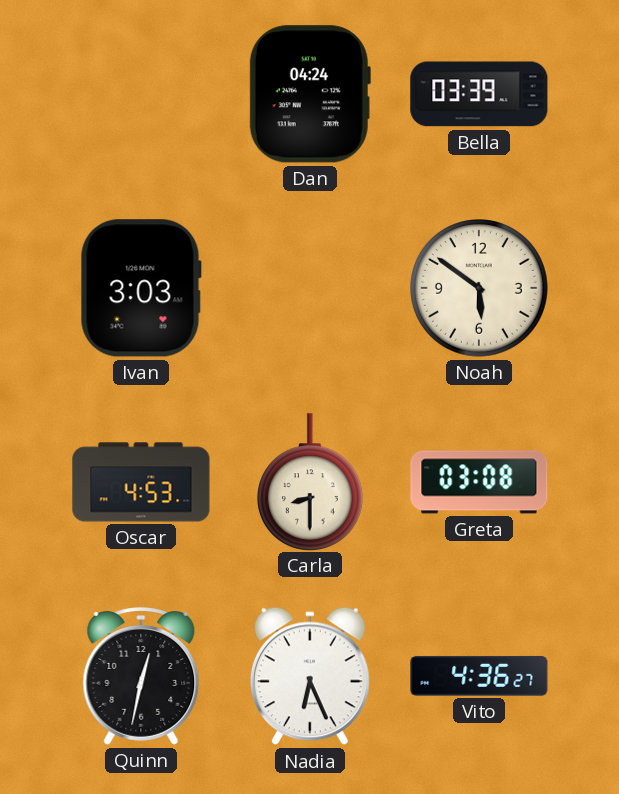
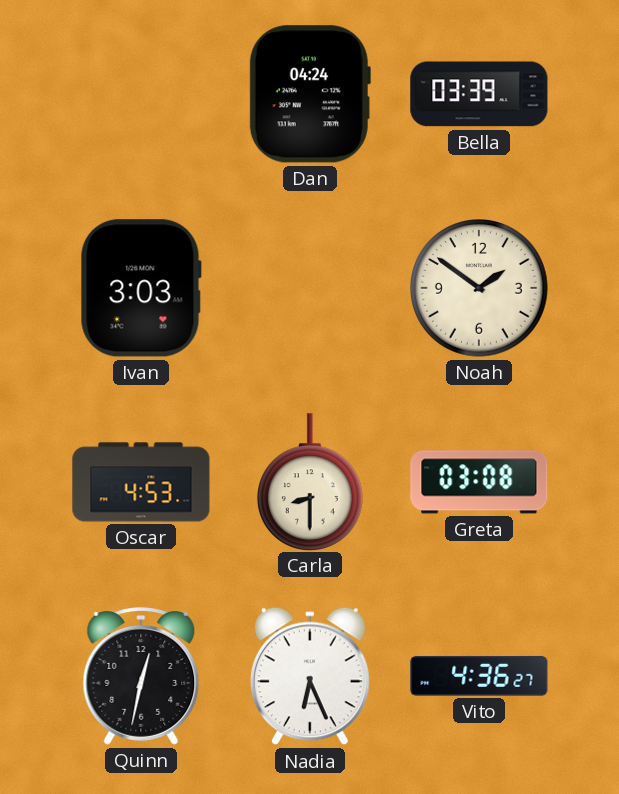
Noah: 5:51 -> 1:51 (480, 289)
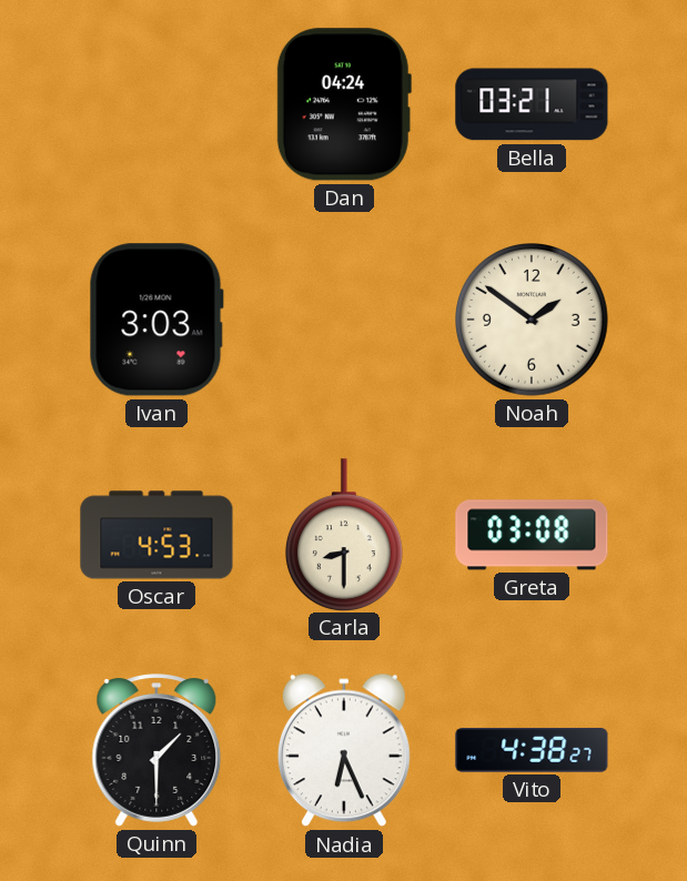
Bella: 03:39 -> 03:21 (532, 104)
Quinn: 12:32 -> 1:30 (156, 750)
Vito: 4:36 -> 4:38 (532, 750)
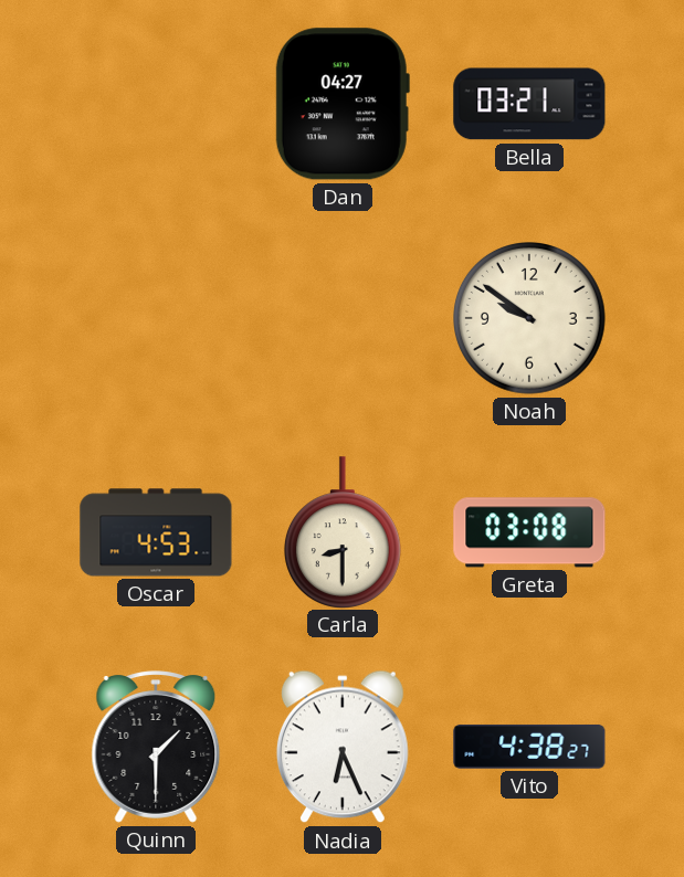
Dan: 04:24 -> 04:27 (343, 104)
Ivan: 3:03 -> none (156, 320)
Noah: 1:51 -> 9:51 (530, 319)
